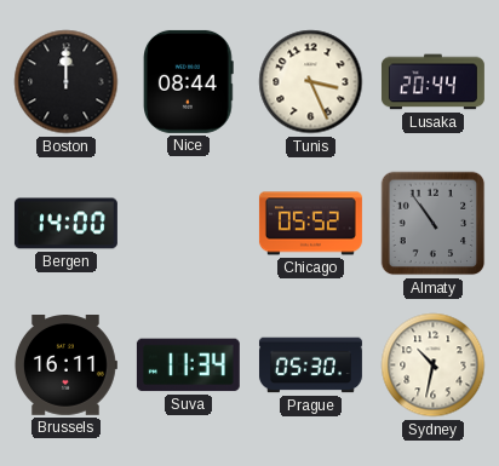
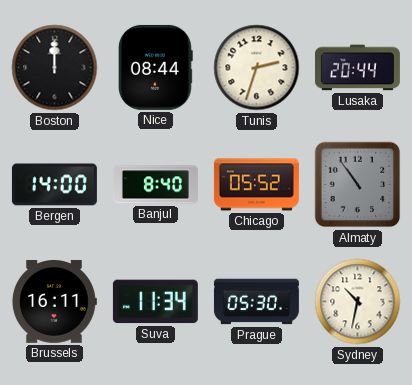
Tunis: 3:26 -> 2:33 (257, 68)
Banjul: none -> 8:40 (155, 185)
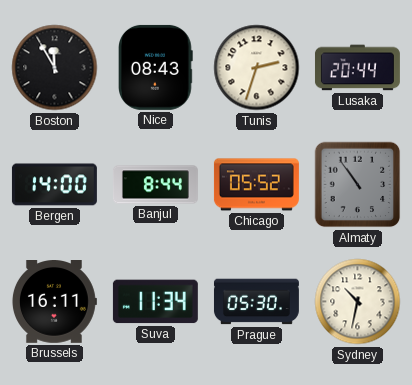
Boston: 12:00 -> 11:55 (55, 68)
Nice: 08:44 -> 08:43 (156, 67)
Banjul: 8:40 -> 8:44 (155, 185)
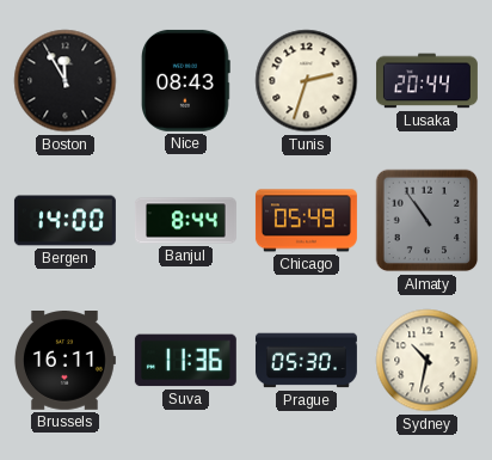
Chicago: 05:52 -> 05:49 (306, 221)
Suva: 11:34 -> 11:36 (185, 361)
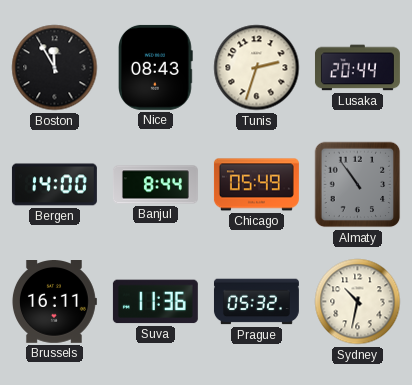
Prague: 05:30 -> 05:32 (256, 302)
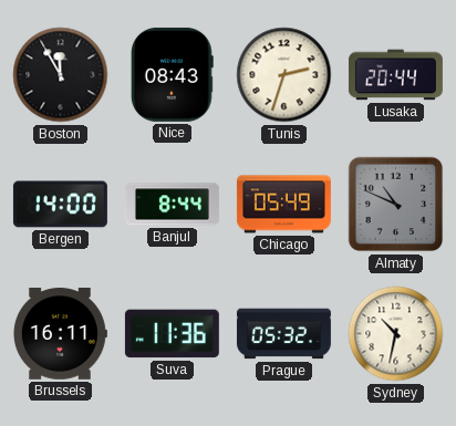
Almaty: 10:54 -> 10:49 (396, 205)
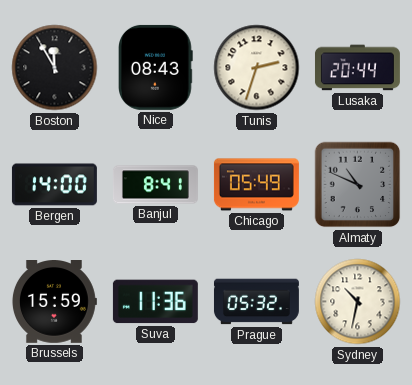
Banjul: 8:44 -> 8:41 (155, 185)
Brussels: 16:11 -> 15:59 (55, 302)
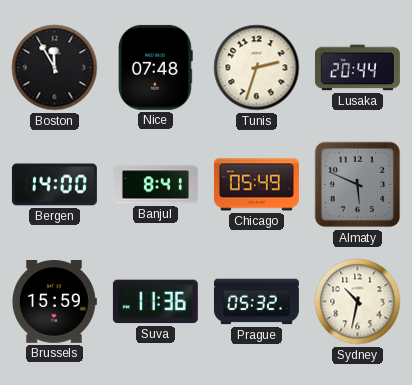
Nice: 08:43 -> 07:48 (156, 67)
Almaty: 10:49 -> 5:49 (358, 185)
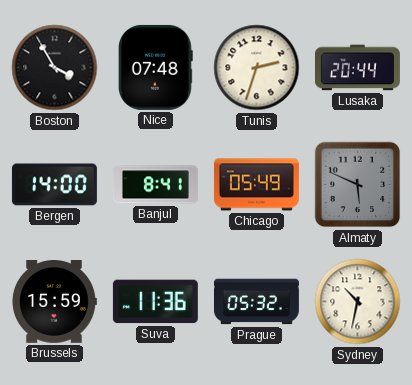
Boston: 11:55 -> 3:55 (55, 68)
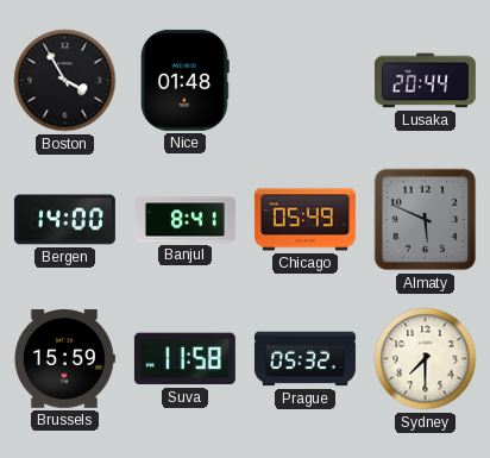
Nice: 07:48 -> 01:48 (186, 80)
Tunis: 2:33 -> none (257, 68)
Suva: 11:36 -> 11:58 (184, 359)
Sydney: 10:32 -> 7:30 (426, 359)
